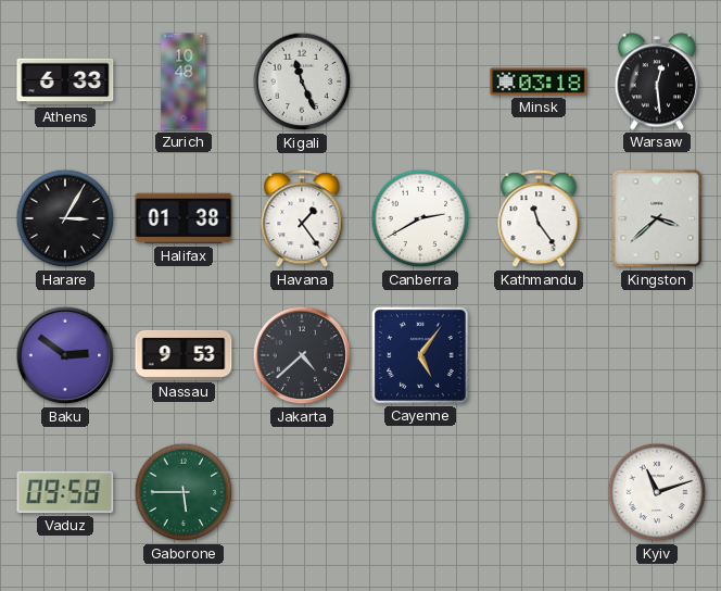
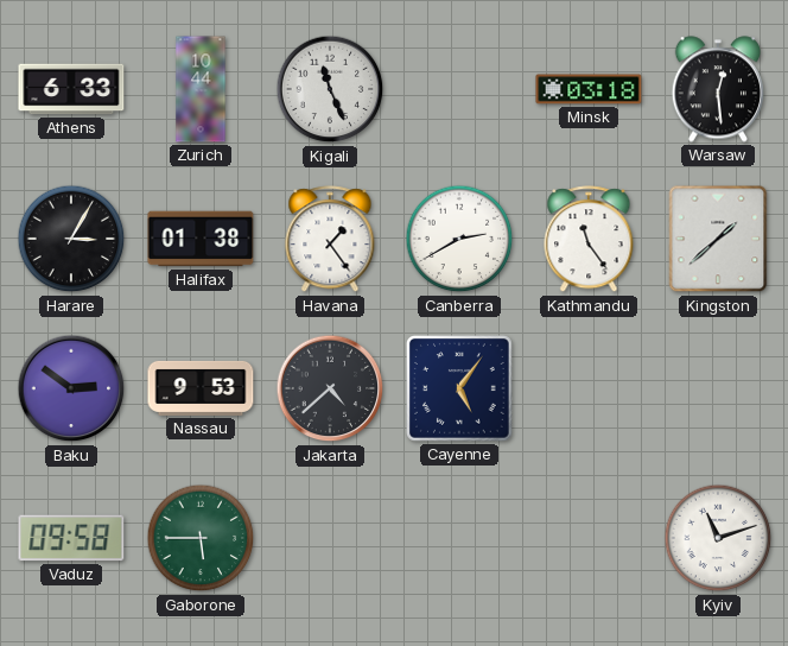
Zurich: 10:48 -> 10:44 (201, 89)
Kingston: 3:38 -> 1:38 (718, 239)
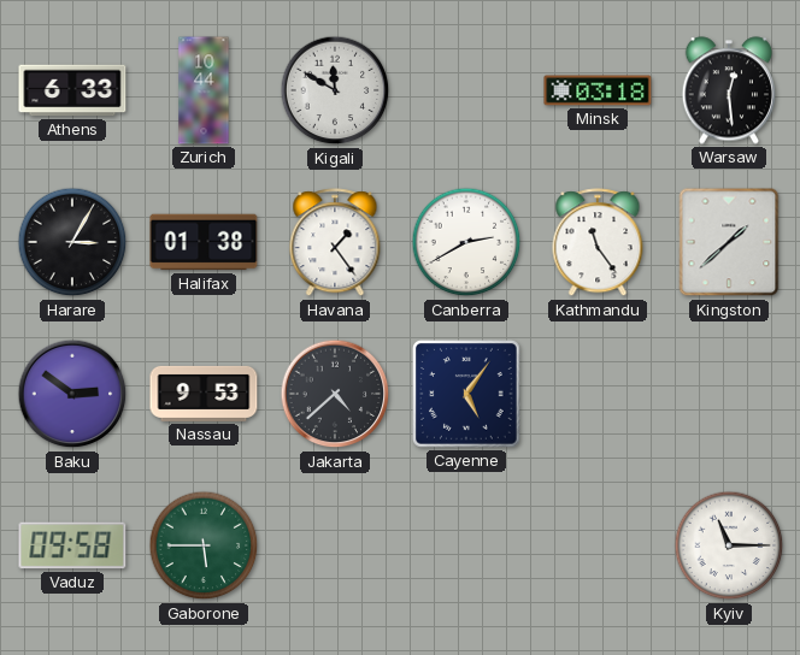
Kigali: 11:26 -> 11:50 (335, 90)
Kyiv: 11:12 -> 11:15 (729, 545)
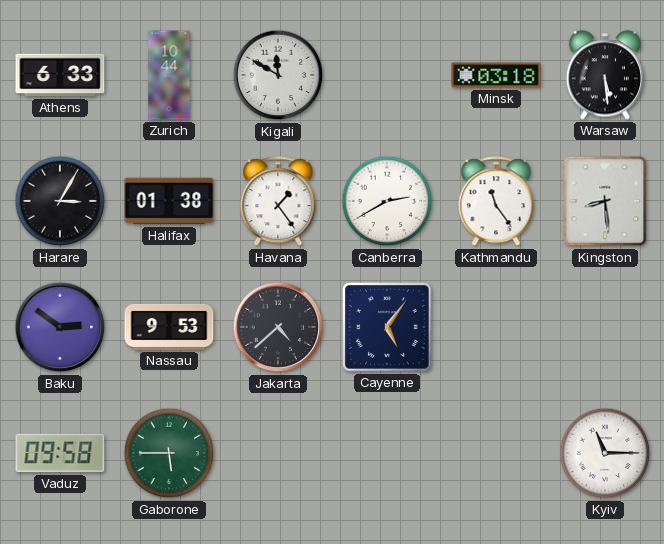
Warsaw: 12:29 -> 5:29 (604, 75)
Kingston: 1:38 -> 8:29 (605, 201)
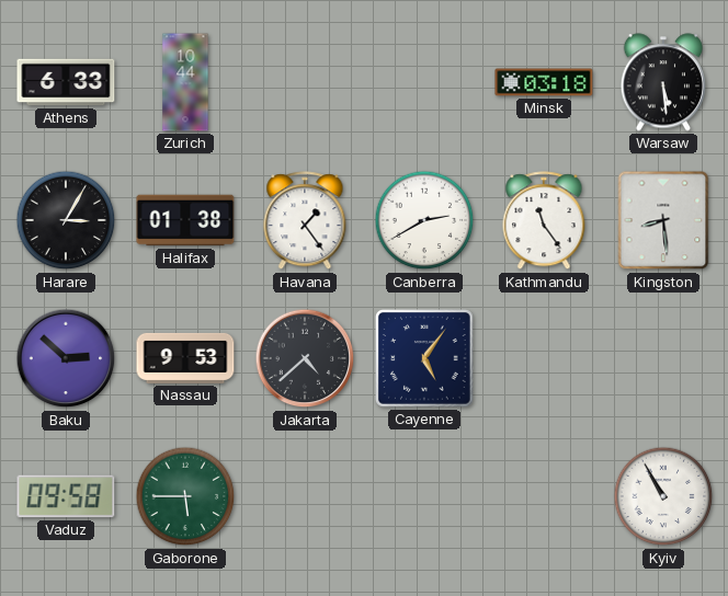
Kigali: 11:50 -> none (278, 75)
Baku: 2:51 -> 2:52 (66, 358)
Kyiv: 11:15 -> 10:55 (663, 496)
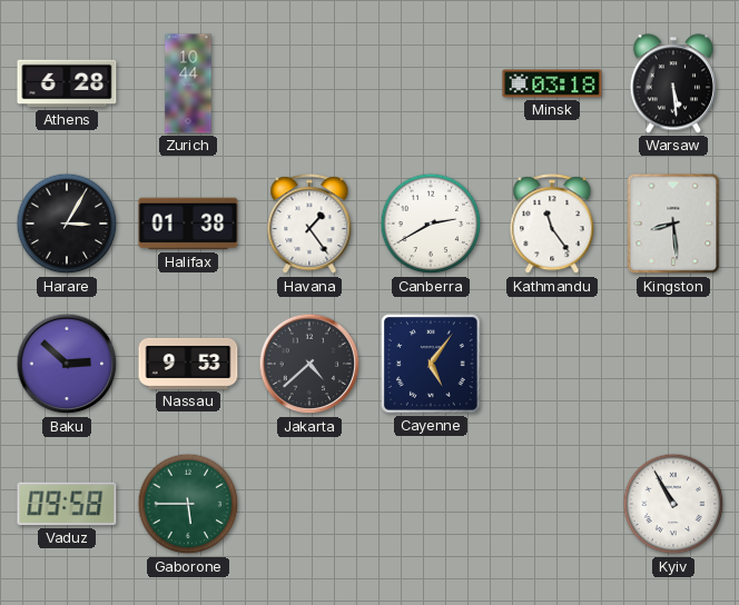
Athens: 6:33 -> 6:28 (67, 83)
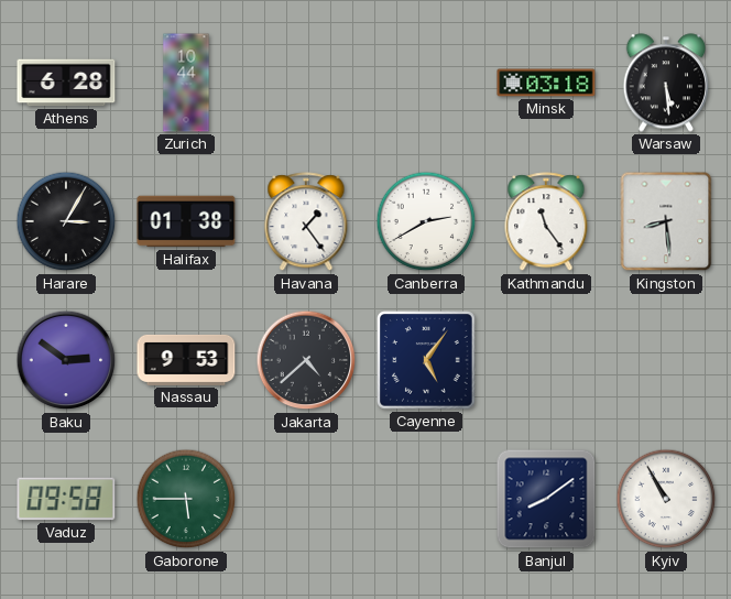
Baku: 2:52 -> 2:51 (66, 360)
Banjul: none -> 8:09 (546, 499)
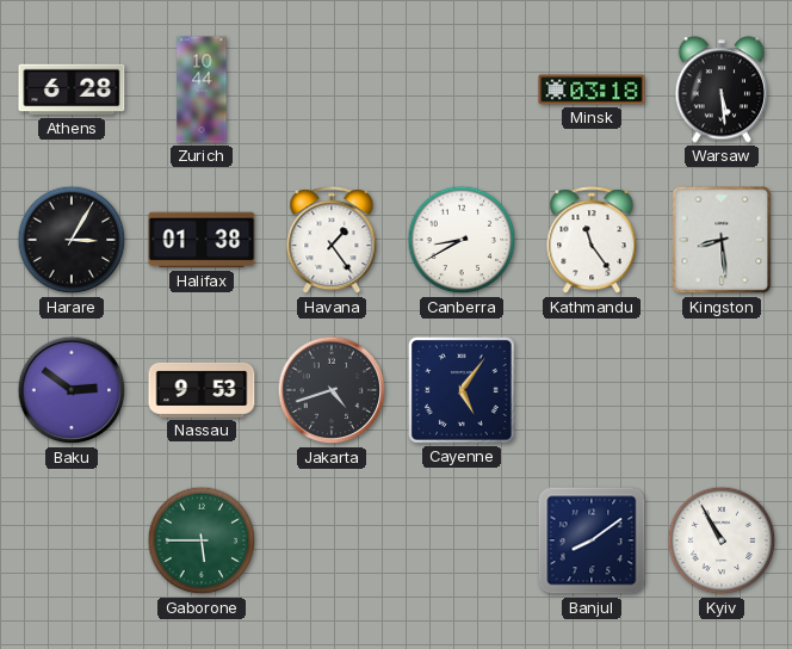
Canberra: 2:40 -> 8:40 (462, 240)
Jakarta: 4:38 -> 4:42 (332, 390)
Vaduz: 09:58 -> none (66, 499)
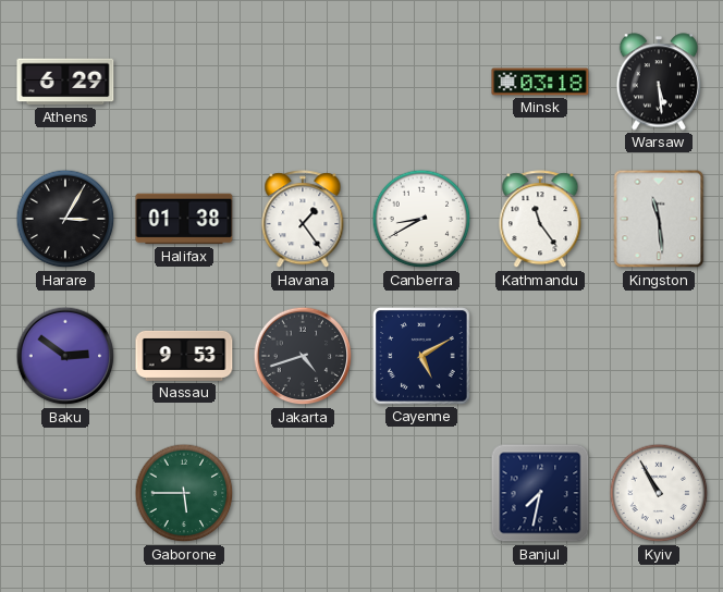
Athens: 6:28 -> 6:29 (65, 82)
Zurich: 10:44 -> none (202, 89)
Kingston: 8:29 -> 11:29 (659, 219)
Cayenne: 5:06 -> 5:10 (421, 356)
Banjul: 8:09 -> 7:32 (540, 493)
